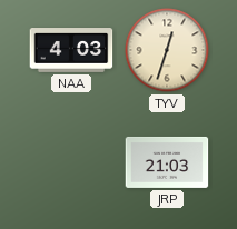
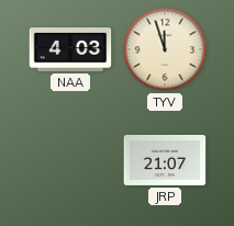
TYV: 12:33 -> 11:57 (165, 49)
JRP: 21:03 -> 21:07 (165, 160)
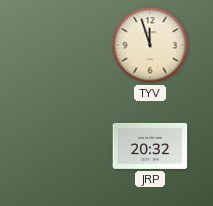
NAA: 4:03 -> none (70, 50)
JRP: 21:07 -> 20:32 (150, 146)
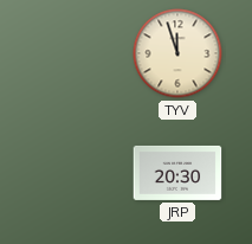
JRP: 20:32 -> 20:30 (177, 173)
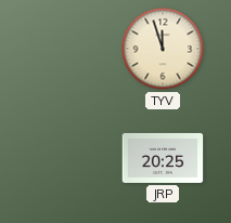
JRP: 20:30 -> 20:25 (163, 158)
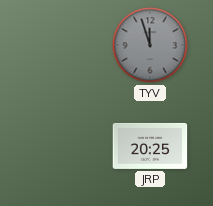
TYV dial: cream -> grey (150, 45)
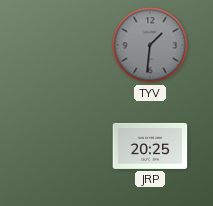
TYV: 11:57 -> 1:31 (150, 45)
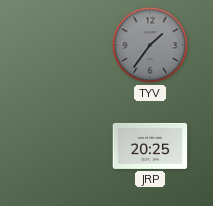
TYV: 1:31 -> 1:36 (150, 45)
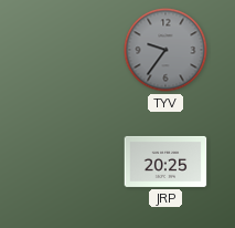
TYV: 1:36 -> 9:36 (165, 50)
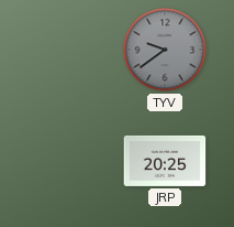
TYV: 9:36 -> 9:39 (165, 50)
